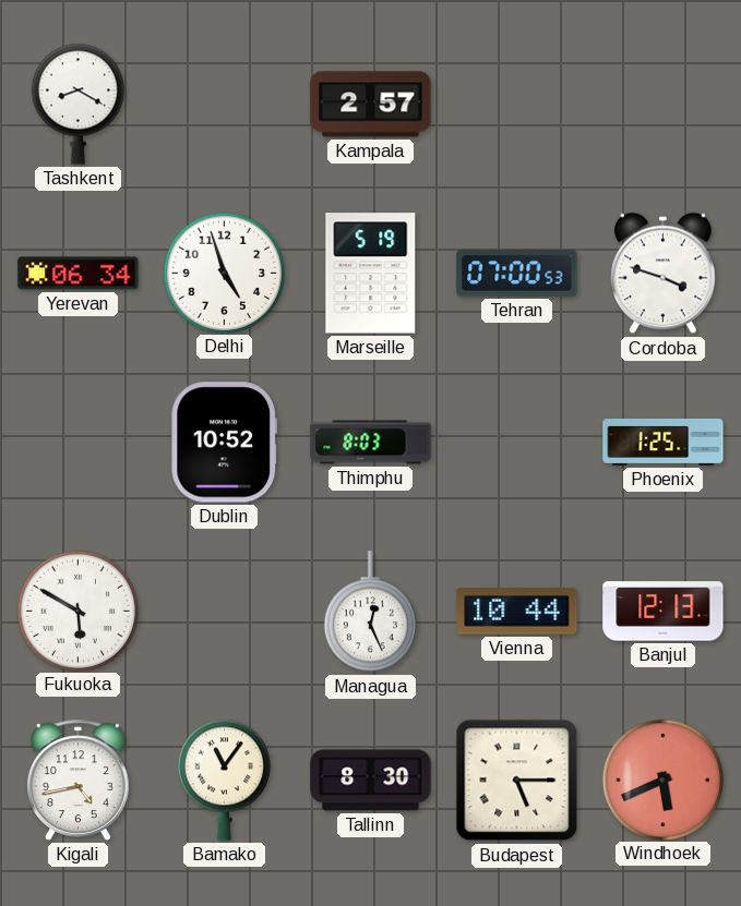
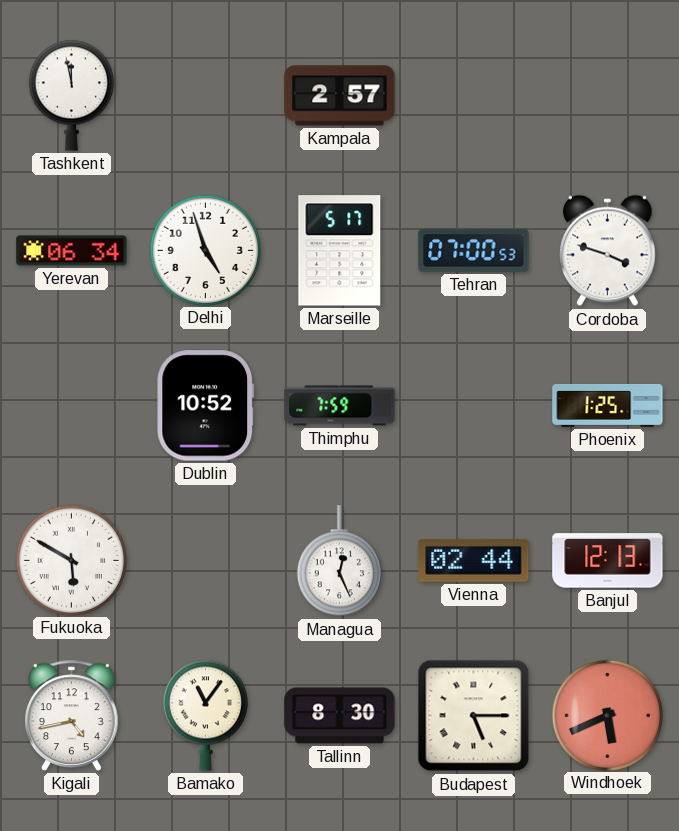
Tashkent: 8:20 -> 11:58 (71, 95)
Marseille: 5:19 -> 5:17 (340, 251)
Thimphu: 8:03 -> 7:59 (340, 406)
Vienna: 10:44 -> 02:44 (474, 561)
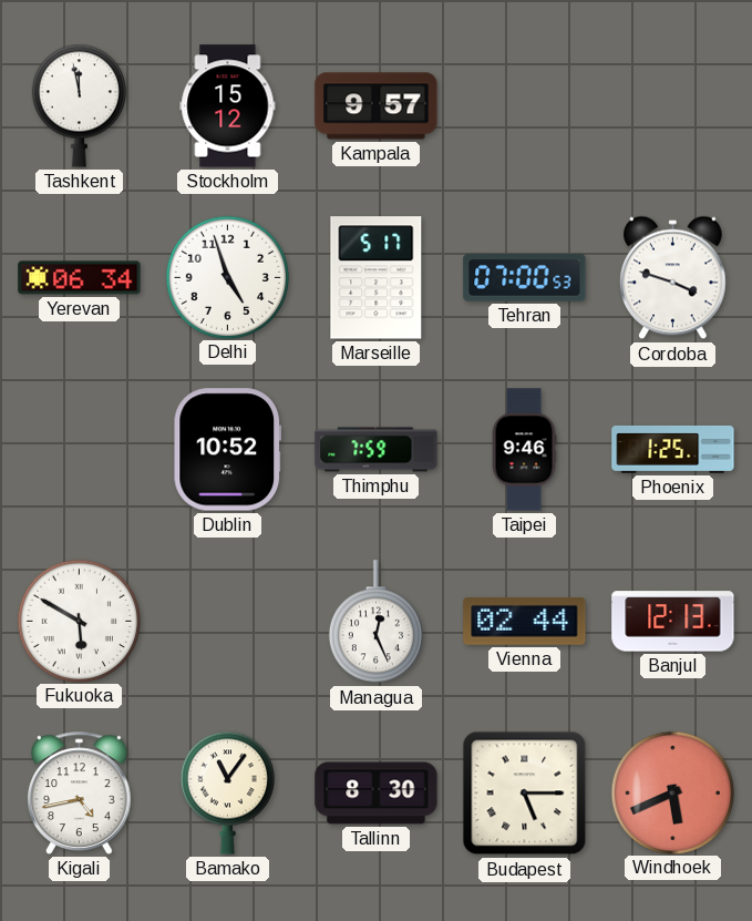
Stockholm: none -> 15:12 (228, 106)
Kampala: 2:57 -> 9:57 (377, 106)
Taipei: none -> 9:46 (524, 450)
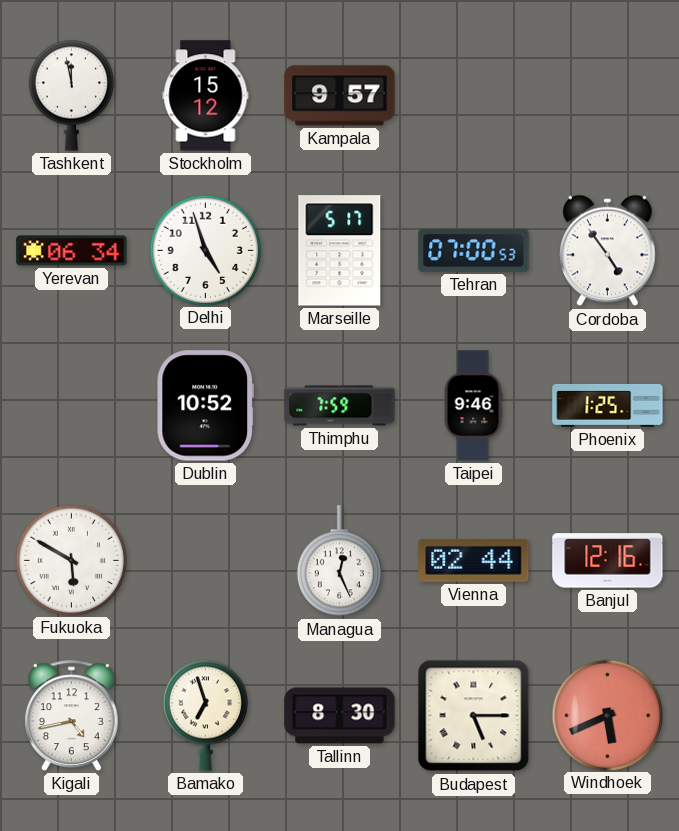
Cordoba: 3:48 -> 4:54 (608, 251)
Banjul: 12:13 -> 12:16 (608, 561)
Bamako: 11:06 -> 6:57 (205, 715)
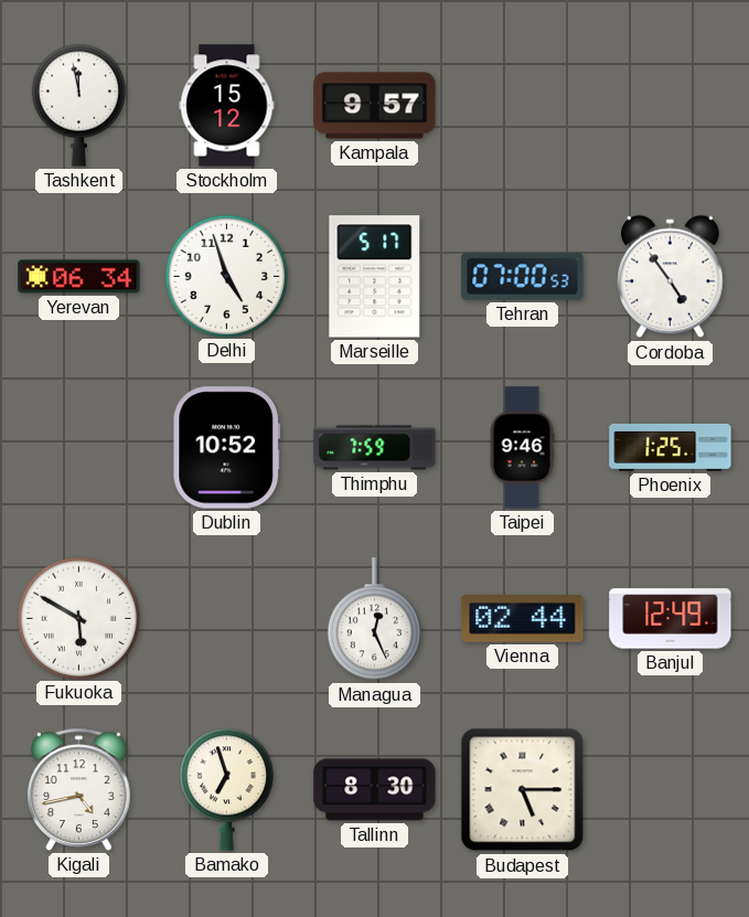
Banjul: 12:16 -> 12:49 (671, 619)
Windhoek: 5:41 -> none (607, 715)
